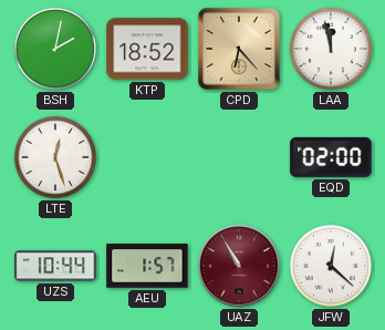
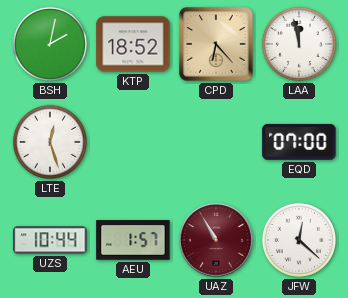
EQD: 02:00 -> 07:00 (299, 142)
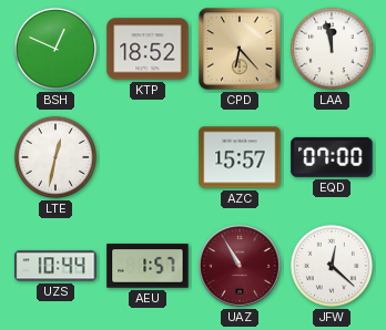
BSH: 2:02 -> 12:49 (55, 49)
LTE: 12:27 -> 12:32 (55, 157)
AZC: none -> 15:57 (240, 157)
